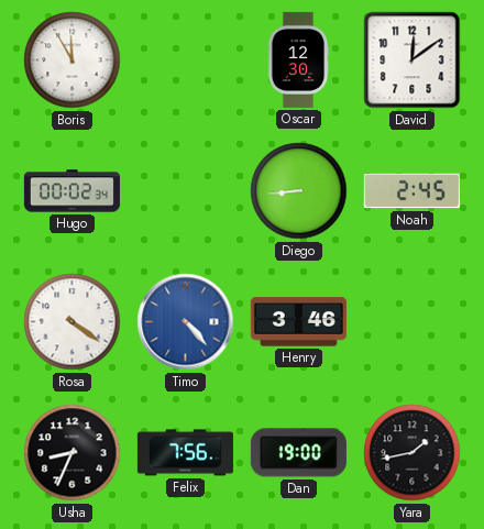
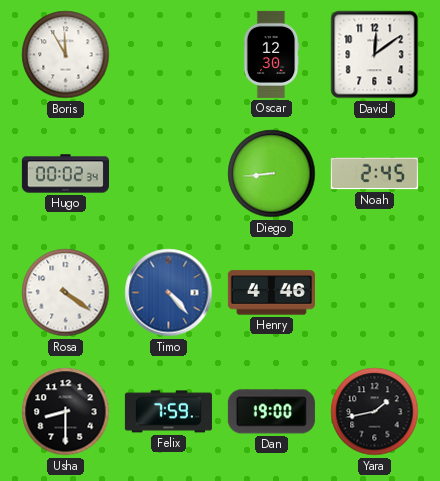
Henry: 3:46 -> 4:46 (271, 293)
Usha: 8:34 -> 8:30 (66, 412)
Felix: 7:56 -> 7:59 (168, 412)
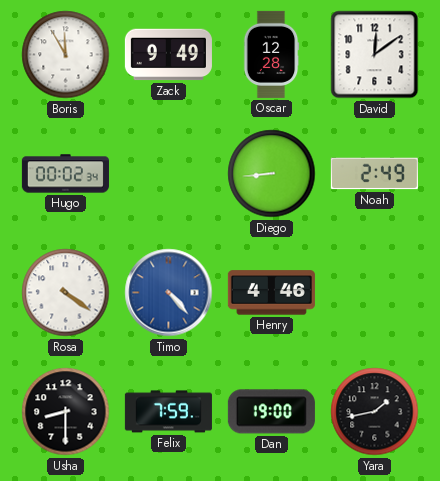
Zack: none -> 9:49 (168, 55)
Oscar: 12:30 -> 12:28 (271, 54)
Noah: 2:45 -> 2:49 (374, 174)
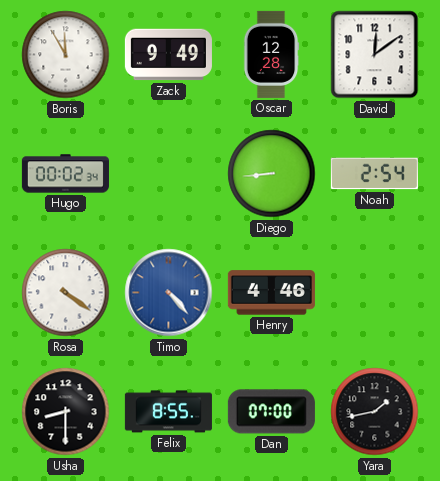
Noah: 2:49 -> 2:54 (374, 174)
Felix: 7:59 -> 8:55 (168, 412)
Dan: 19:00 -> 07:00 (271, 412)
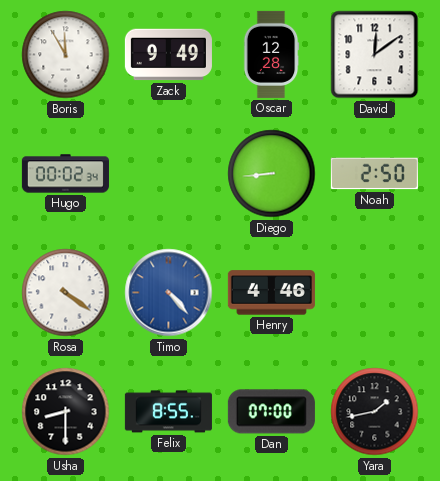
Noah: 2:54 -> 2:50 (374, 174)
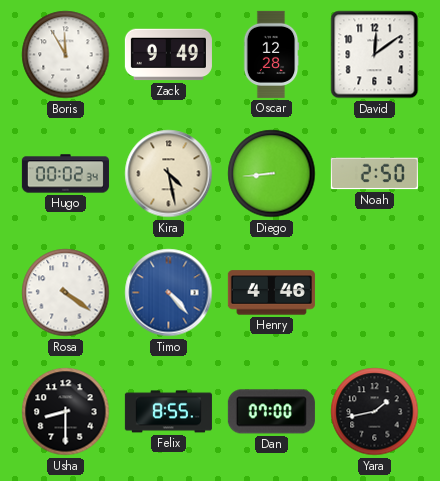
Kira: none -> 4:28 (169, 174)
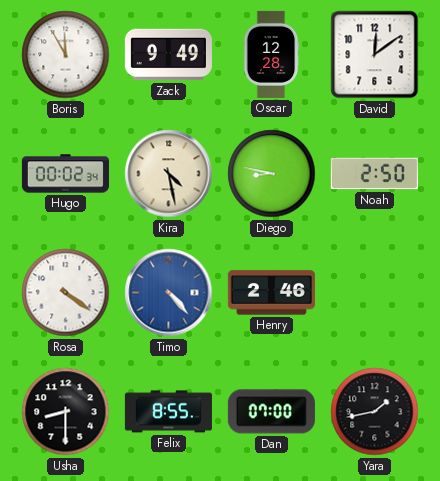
Diego: 8:44 -> 8:47 (272, 174)
Henry: 4:46 -> 2:46 (271, 293)
